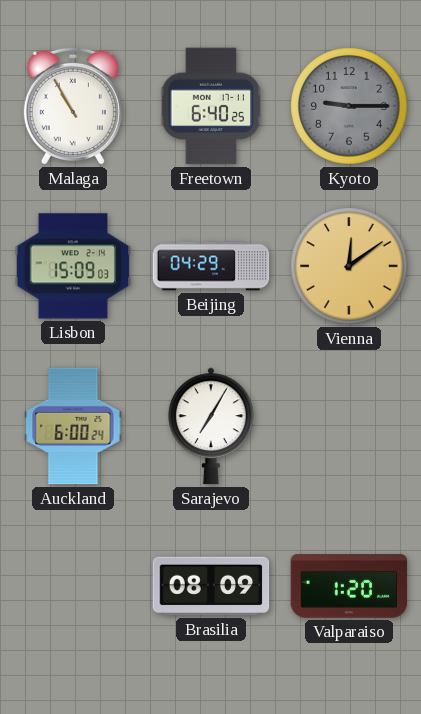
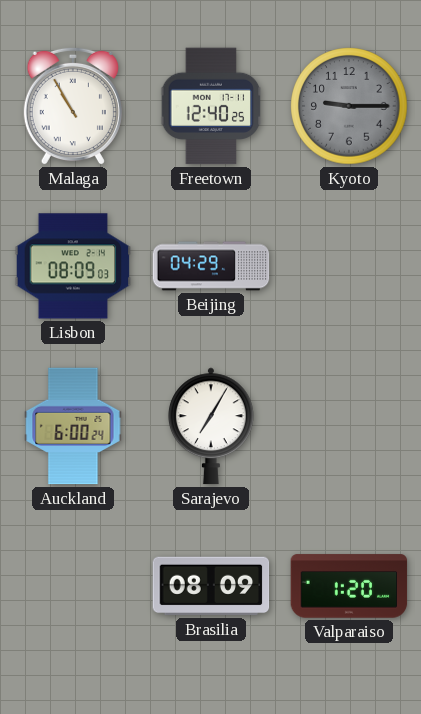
Freetown: 6:40 -> 12:40 (211, 106)
Lisbon: 15:09 -> 08:09 (73, 266)
Vienna: 12:09 -> none (349, 266)
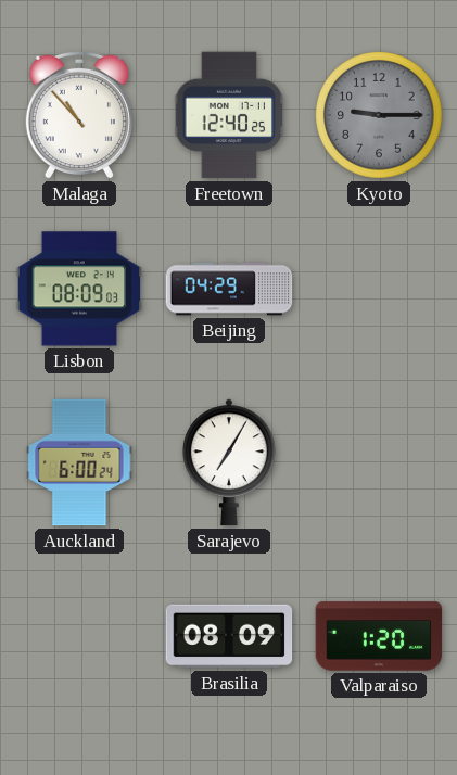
Malaga: 10:55 -> 10:53 (79, 115)
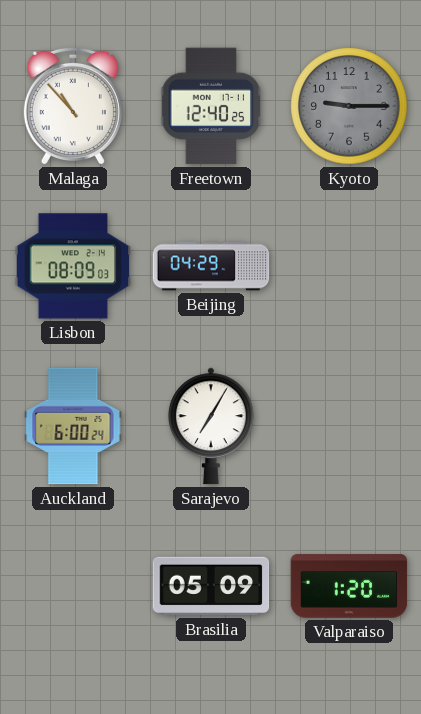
Brasilia: 08:09 -> 05:09 (211, 586)
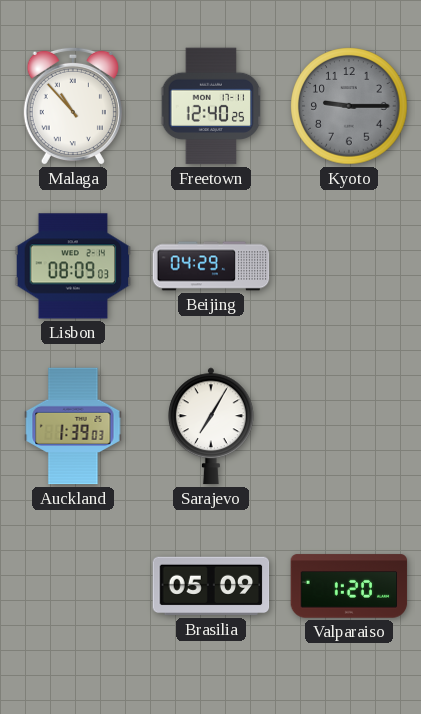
Auckland: 6:00 -> 1:39 (73, 426)
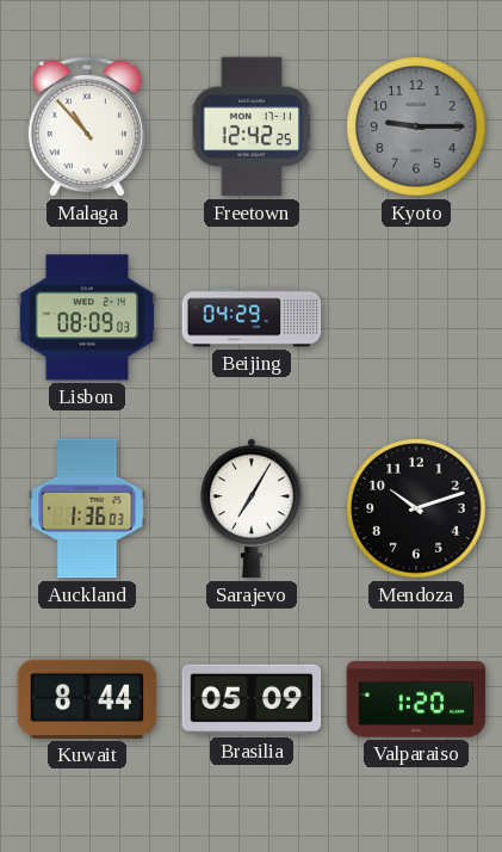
Freetown: 12:40 -> 12:42 (252, 126)
Auckland: 1:39 -> 1:36 (87, 508)
Mendoza: none -> 10:12 (416, 508)
Kuwait: none -> 8:44 (87, 699)
